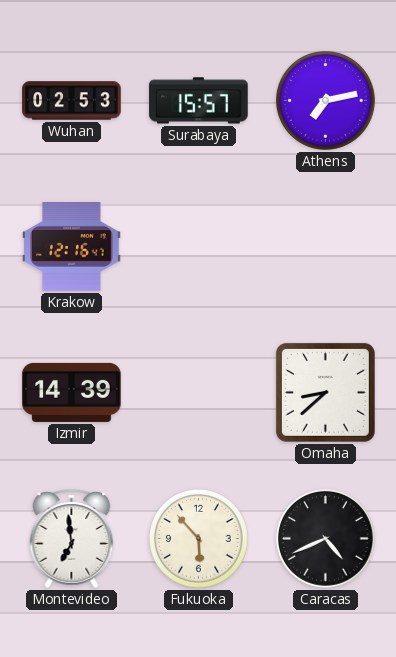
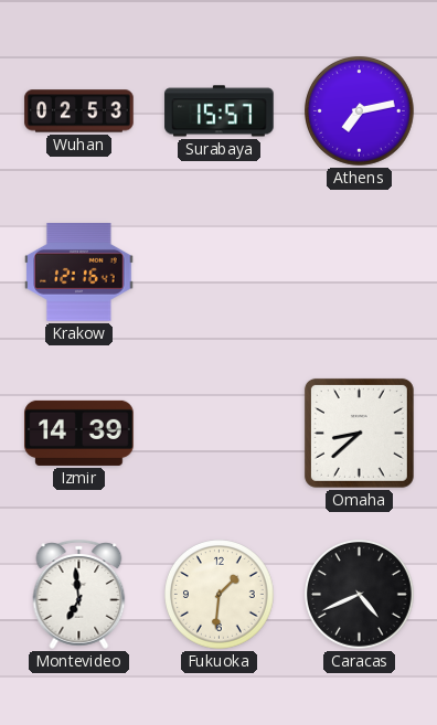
Fukuoka: 5:53 -> 1:31 (220, 595)
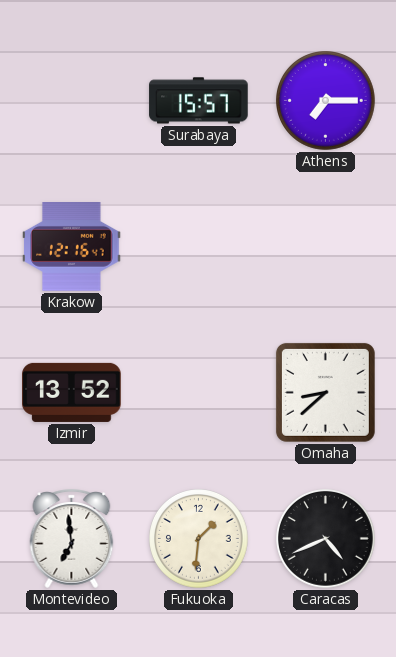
Wuhan: 02:53 -> none (79, 111)
Athens: 7:13 -> 7:15 (326, 101)
Izmir: 14:39 -> 13:52 (72, 392)
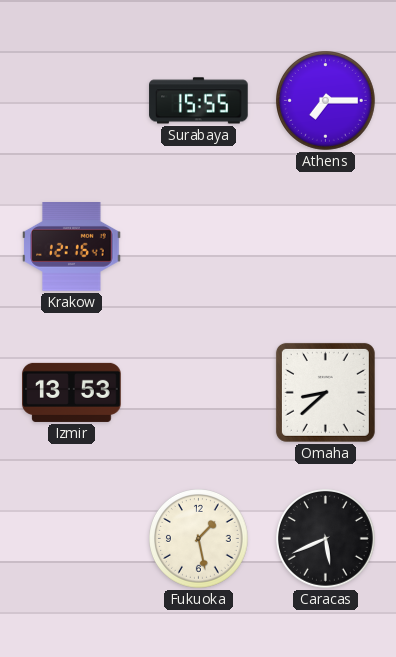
Surabaya: 15:57 -> 15:55 (199, 101)
Izmir: 13:52 -> 13:53 (72, 392)
Montevideo: 6:59 -> none (72, 538)
Fukuoka: 1:31 -> 1:28 (199, 539)
Caracas: 4:41 -> 5:41 (326, 539)
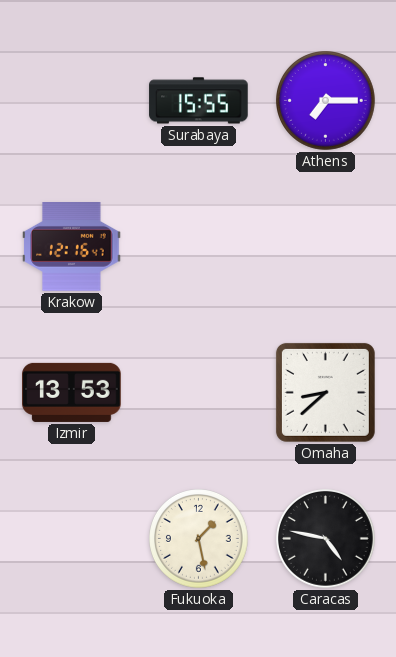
Caracas: 5:41 -> 4:47 (326, 539)
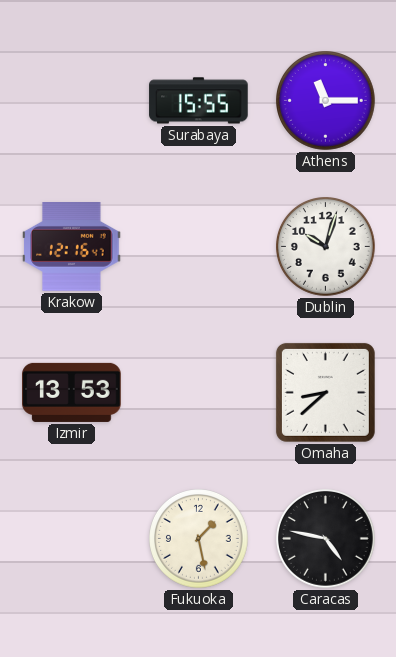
Athens: 7:15 -> 11:15 (326, 101)
Dublin: none -> 10:03 (326, 247)
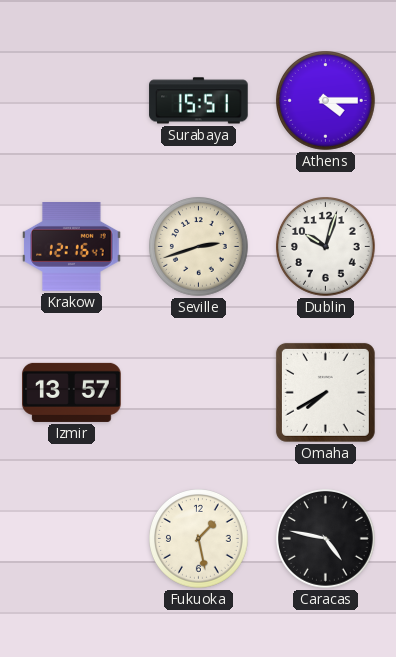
Surabaya: 15:55 -> 15:51 (199, 101)
Athens: 11:15 -> 4:15 (326, 101)
Seville: none -> 2:42 (199, 247)
Izmir: 13:53 -> 13:57 (72, 392)
Omaha: 8:38 -> 7:40 (325, 392)
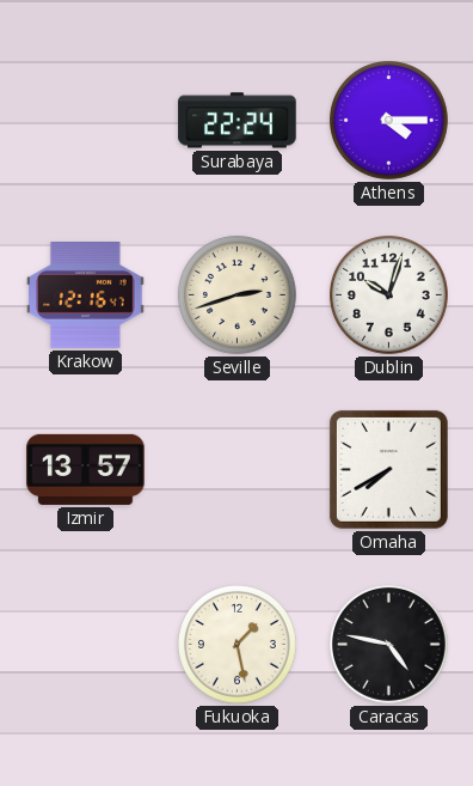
Surabaya: 15:51 -> 22:24 (238, 121)
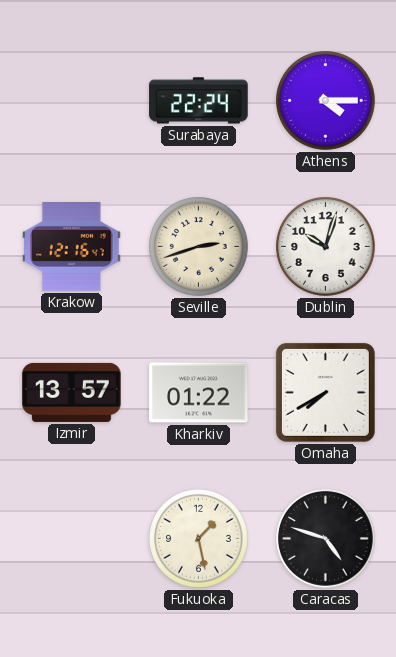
Kharkiv: none -> 01:22 (199, 393)
Caracas: 4:47 -> 4:48 (326, 539)
